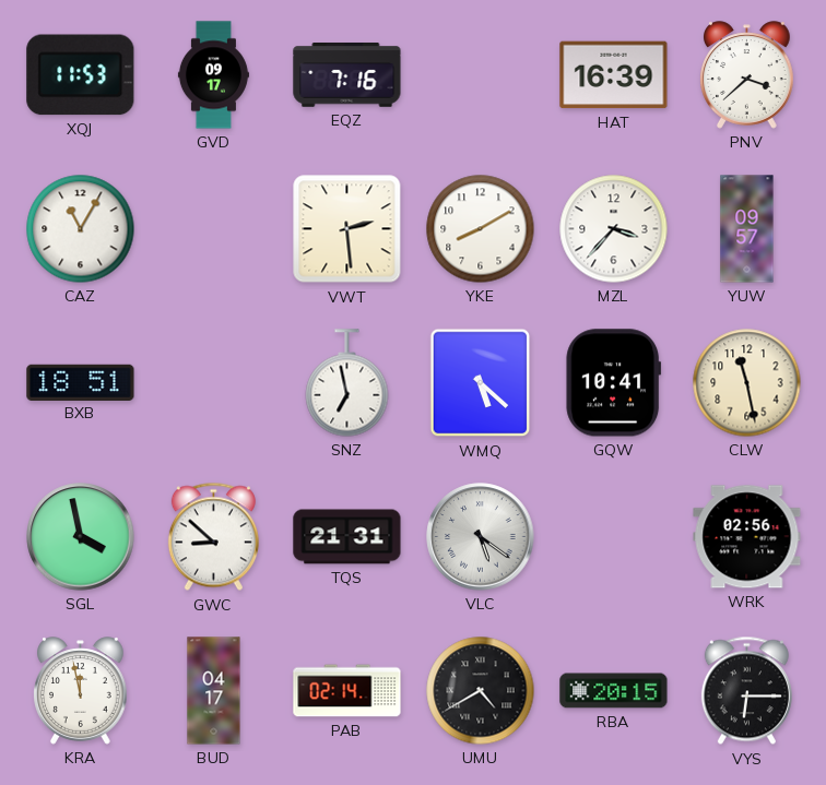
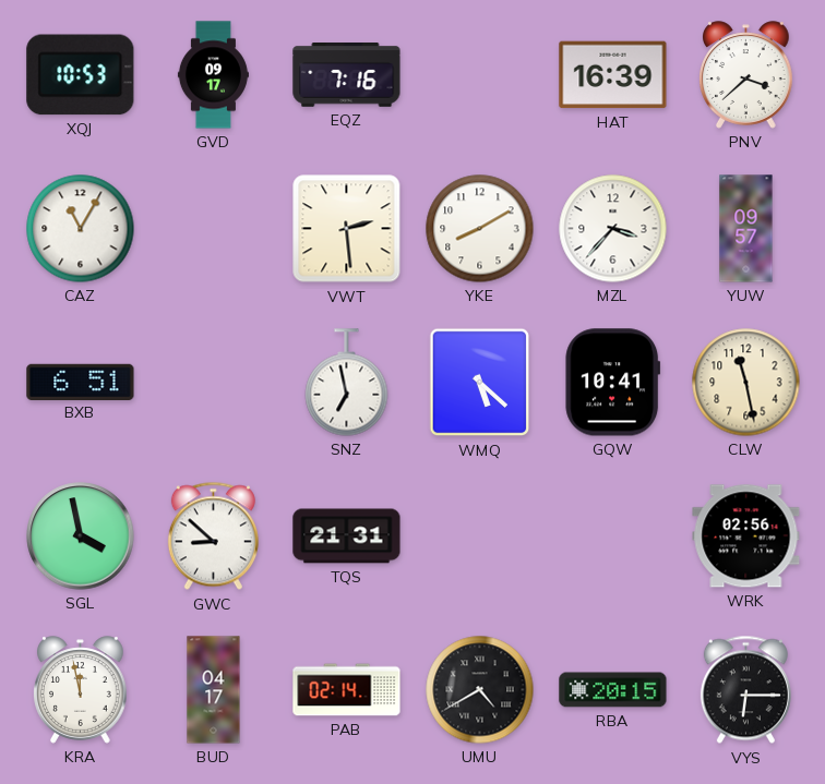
XQJ: 11:53 -> 10:53 (81, 75)
BXB: 18:51 -> 6:51 (81, 382)
VLC: 5:21 -> none (481, 537)
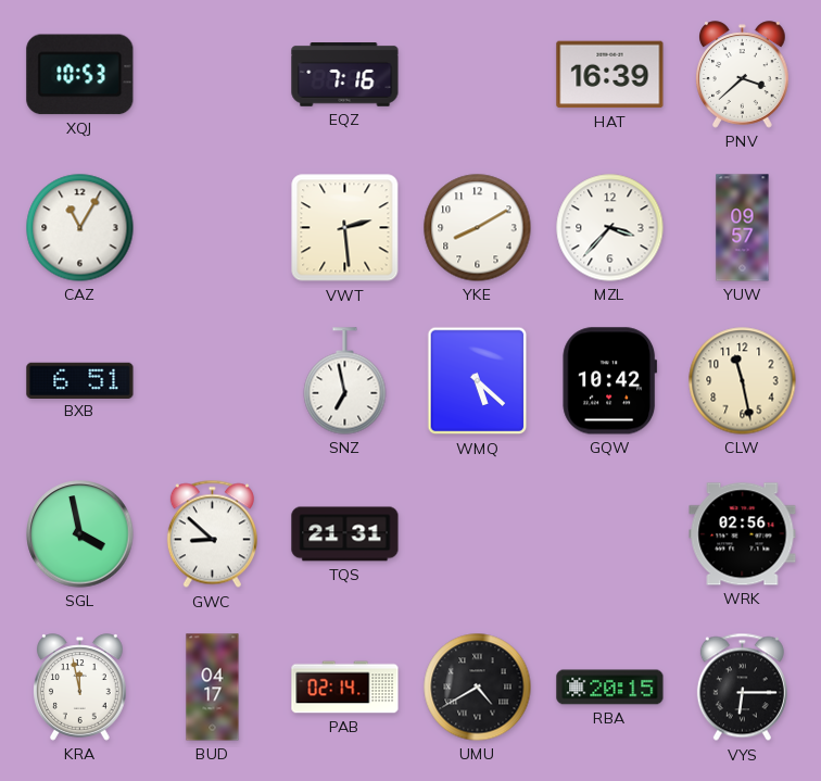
GVD: 09:17 -> none (213, 75)
GQW: 10:41 -> 10:42 (610, 381)
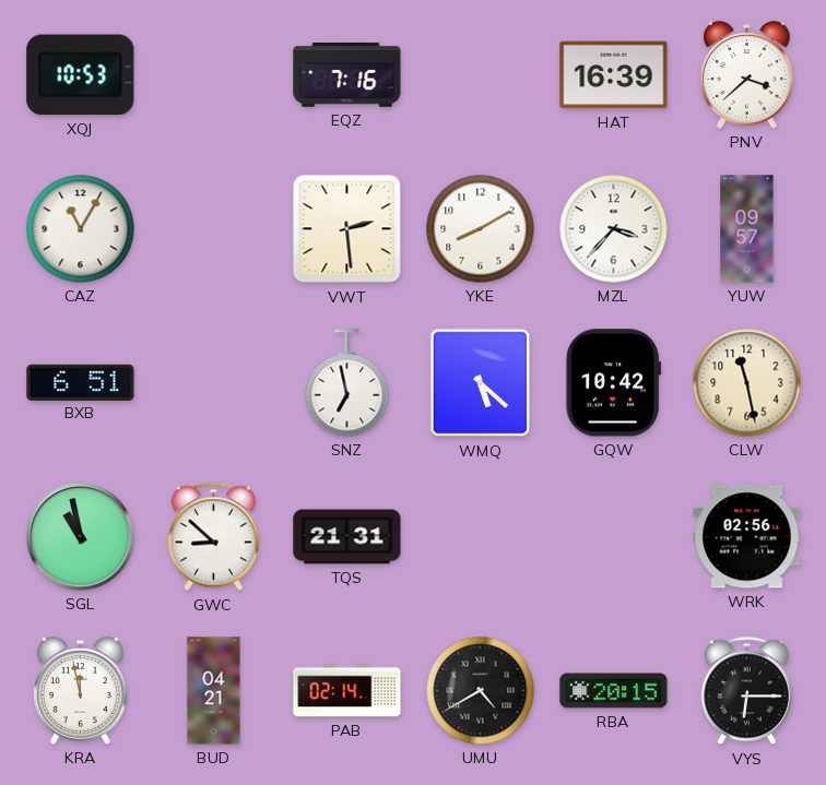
SGL: 3:58 -> 10:58 (81, 537)
BUD: 04:17 -> 04:21 (214, 691)
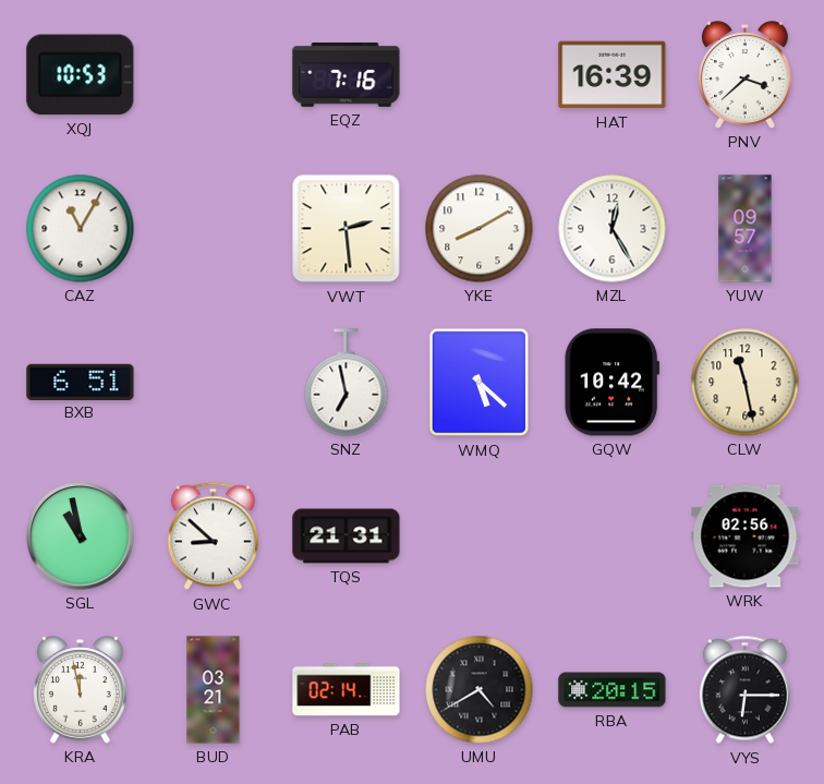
MZL: 3:37 -> 12:25 (613, 229)
BUD: 04:21 -> 03:21 (214, 690)
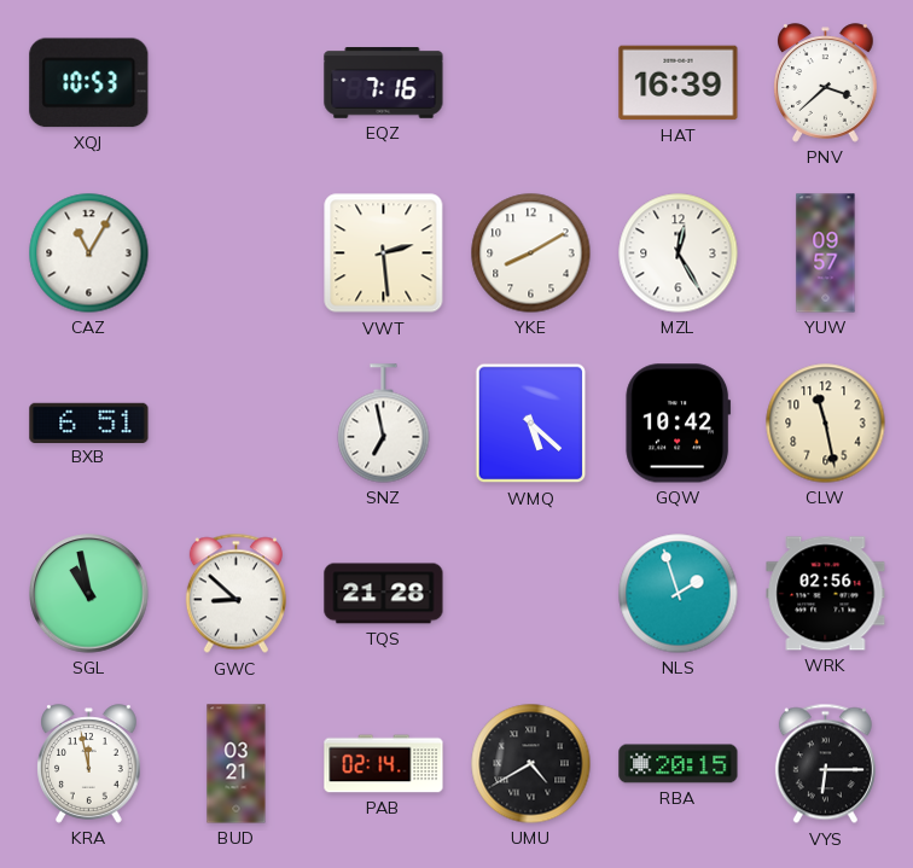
TQS: 21:31 -> 21:28 (384, 594)
NLS: none -> 1:57 (679, 594)
